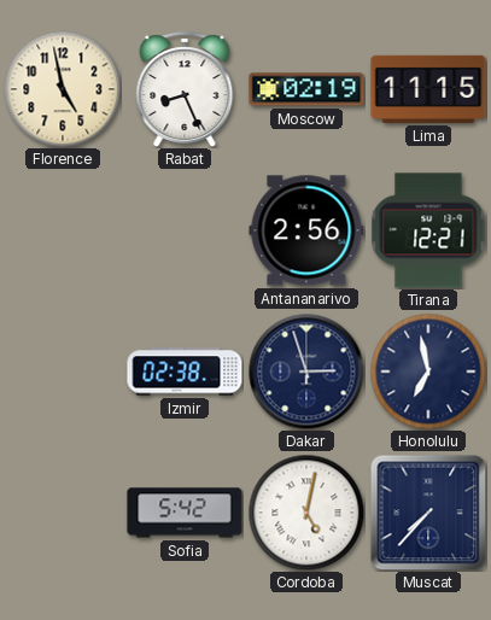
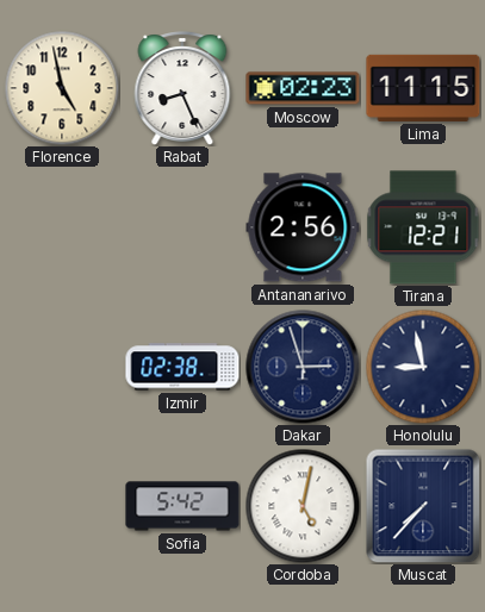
Moscow: 02:19 -> 02:23 (303, 88)
Honolulu: 6:58 -> 8:58 (423, 367)
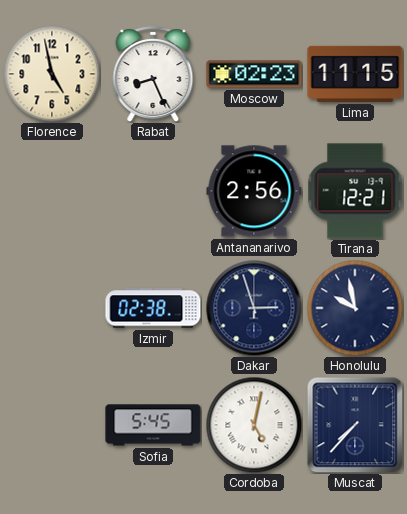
Honolulu: 8:58 -> 9:58 (355, 308)
Sofia: 5:42 -> 5:45 (153, 425)
